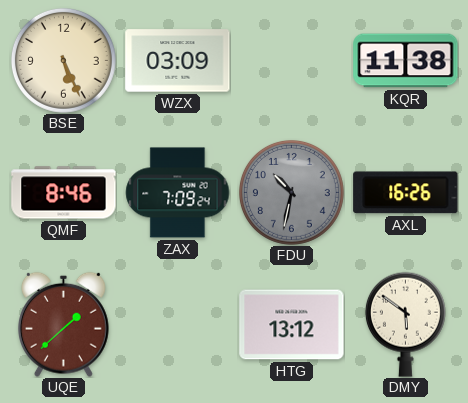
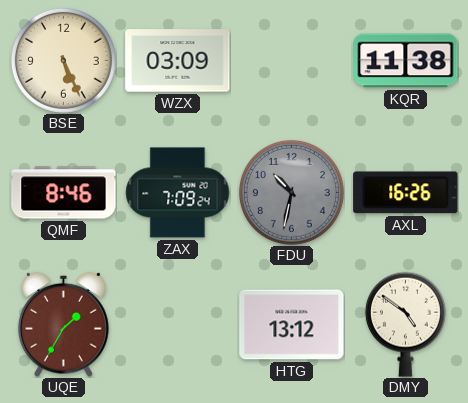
UQE: 1:38 -> 1:35 (63, 324)
DMY: 5:51 -> 4:51 (405, 324)
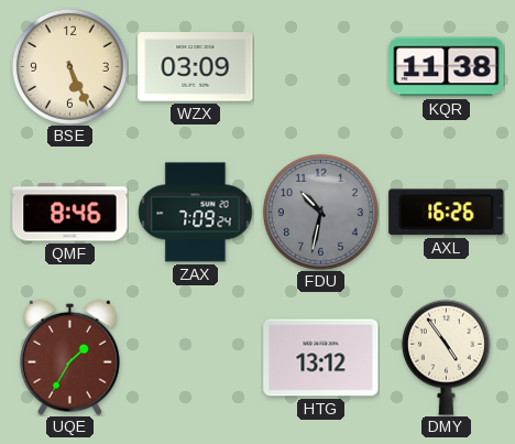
DMY: 4:51 -> 4:54 (446, 357)
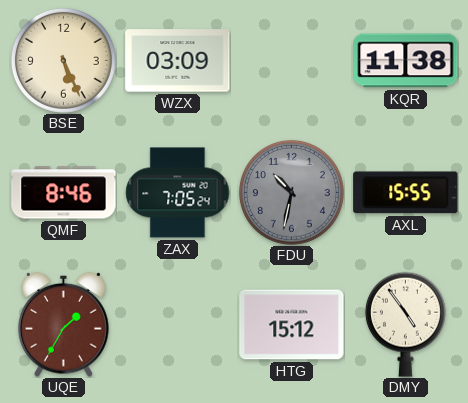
ZAX: 7:09 -> 7:05 (178, 193)
AXL: 16:26 -> 15:55 (406, 193)
HTG: 13:12 -> 15:12 (292, 325)
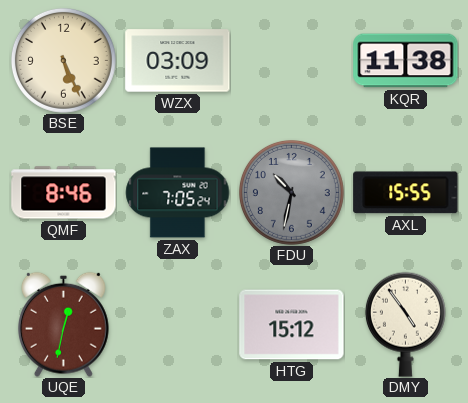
UQE: 1:35 -> 12:32 (63, 324)
